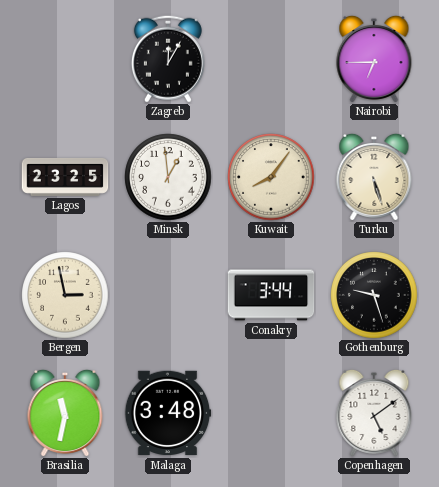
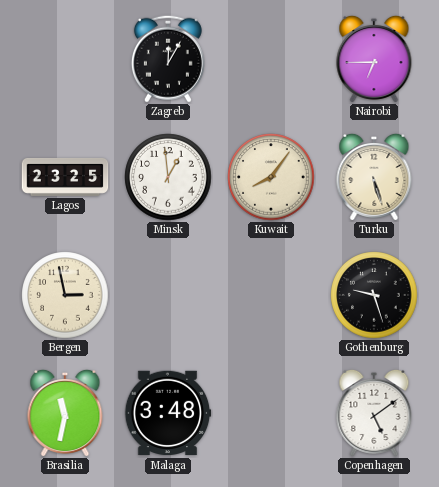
Conakry: 3:44 -> none (271, 295)
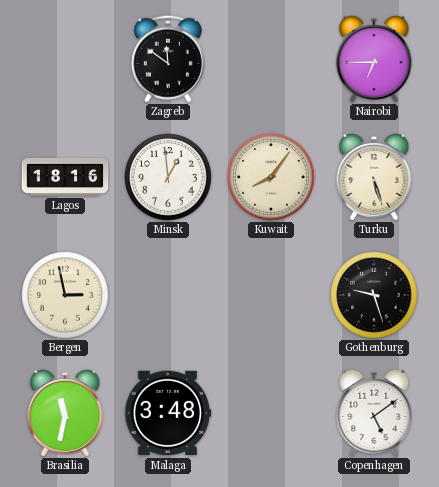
Zagreb: 12:05 -> 11:51 (168, 59)
Lagos: 23:25 -> 18:16 (65, 177)
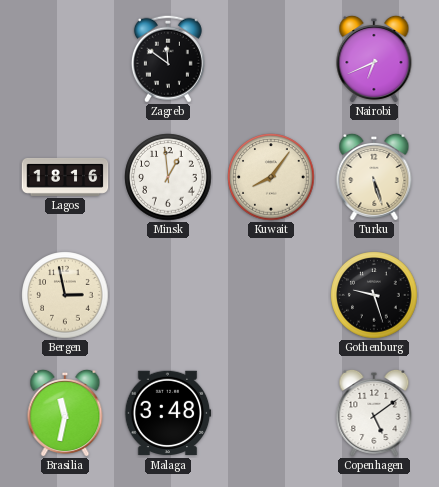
Nairobi: 6:45 -> 6:41 (374, 59)
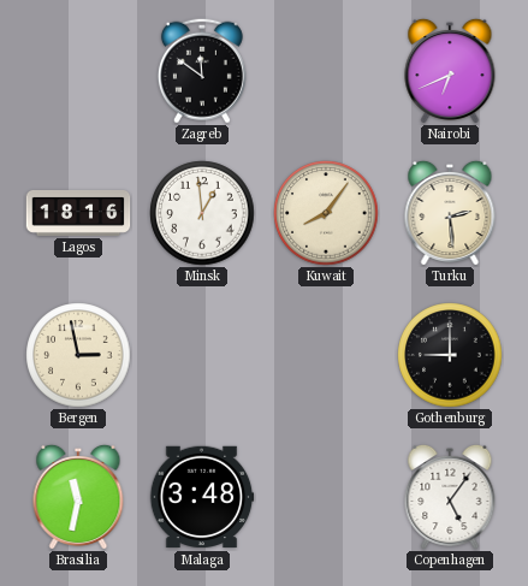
Turku: 5:27 -> 2:29 (450, 213)
Gothenburg: 9:27 -> 9:00 (450, 355)
Copenhagen: 5:09 -> 5:06 (450, 497)
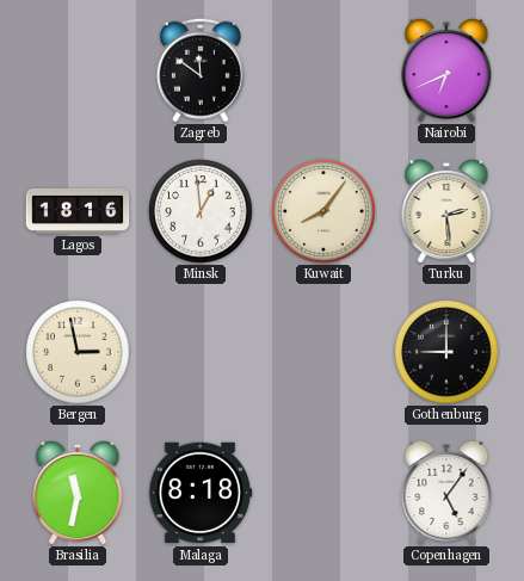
Malaga: 3:48 -> 8:18 (201, 493)
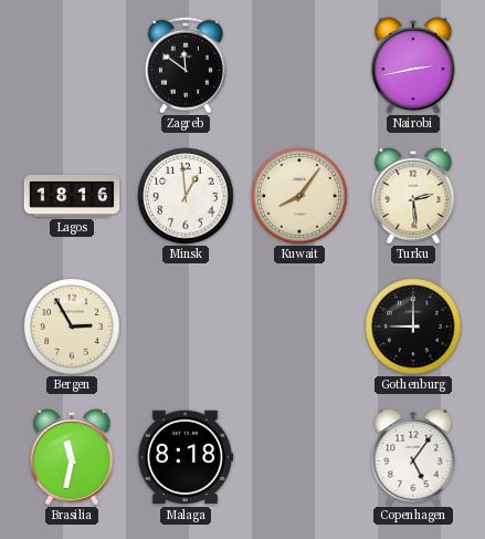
Nairobi: 6:41 -> 2:43 (413, 65)
Bergen: 2:58 -> 2:55 (72, 326)
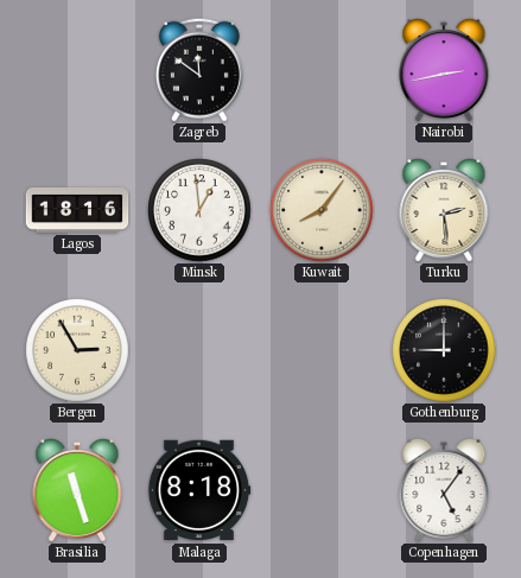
Brasilia: 11:32 -> 11:27 (77, 490)
